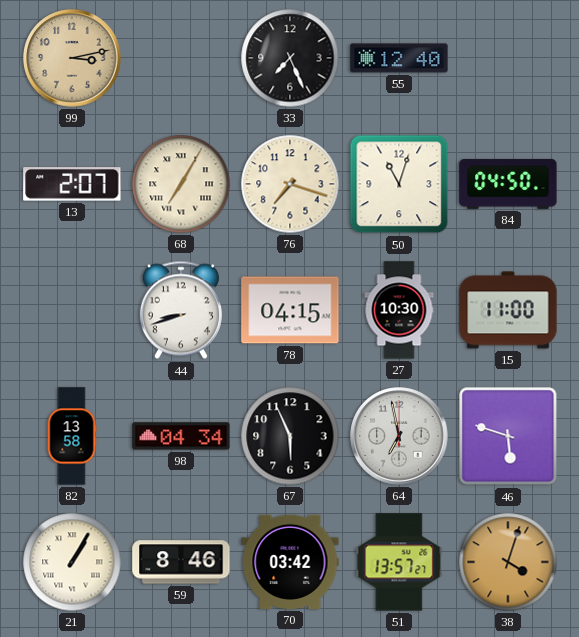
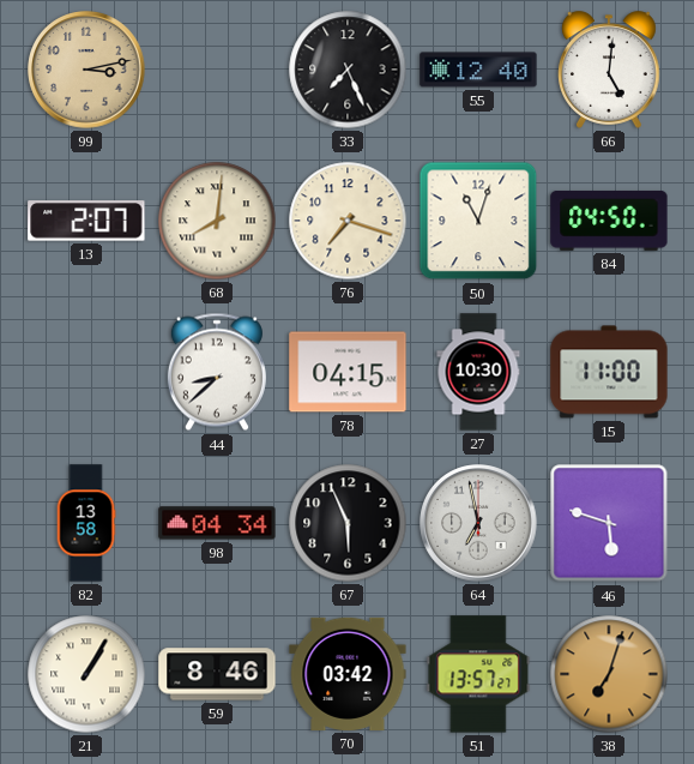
66: none -> 5:01 (609, 70)
68: 7:05 -> 8:01 (217, 221)
44: 8:42 -> 8:38 (217, 372)
38: 4:03 -> 7:03 (609, 674)
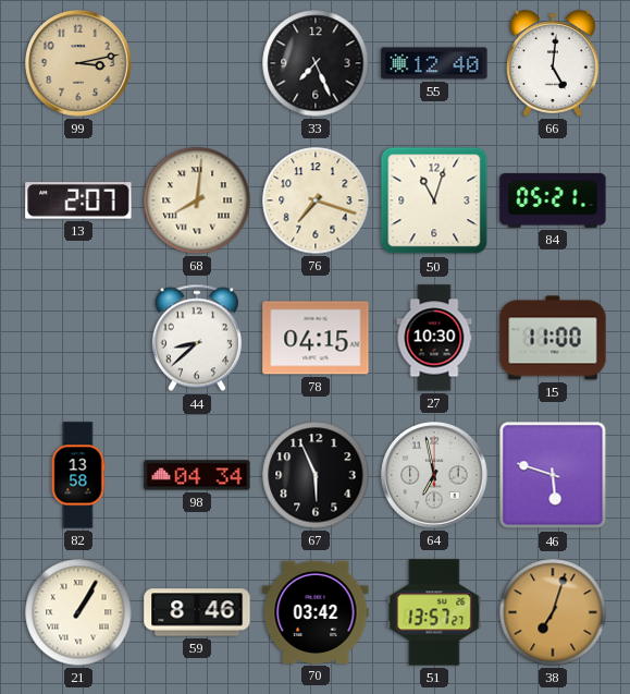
84: 04:50 -> 05:21 (553, 200)
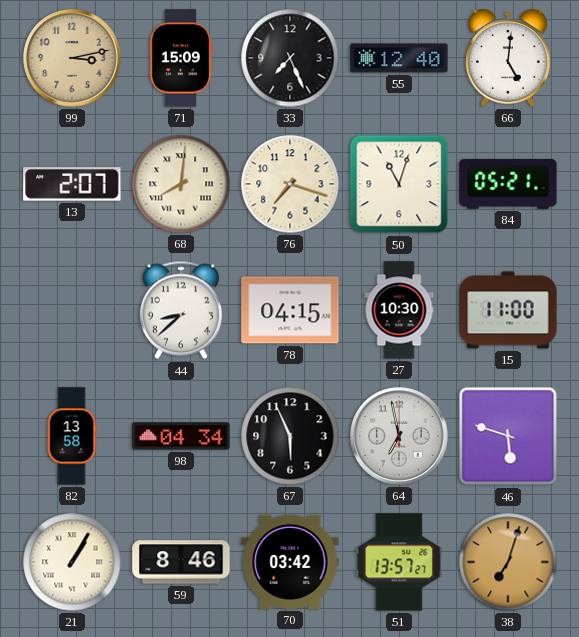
71: none -> 15:09 (181, 58)
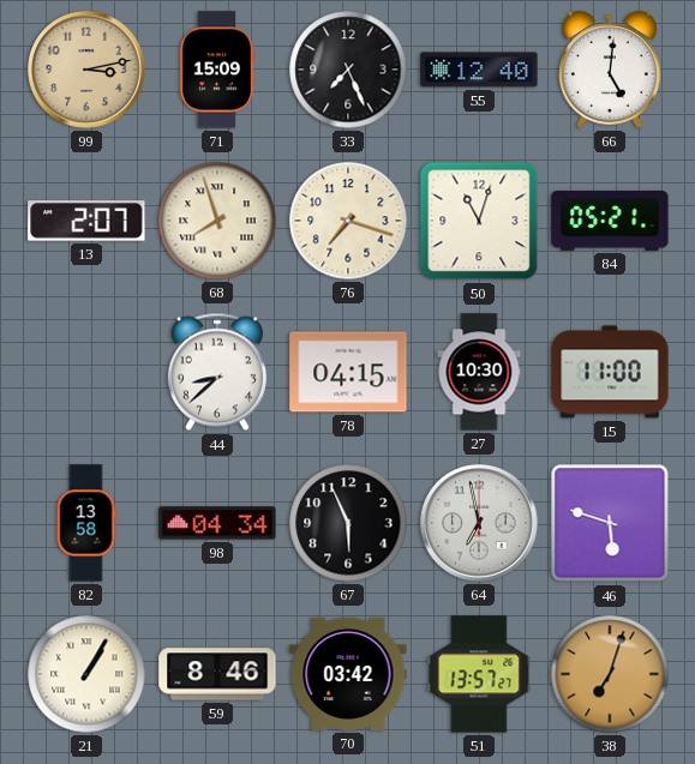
68: 8:01 -> 7:57 (217, 221)
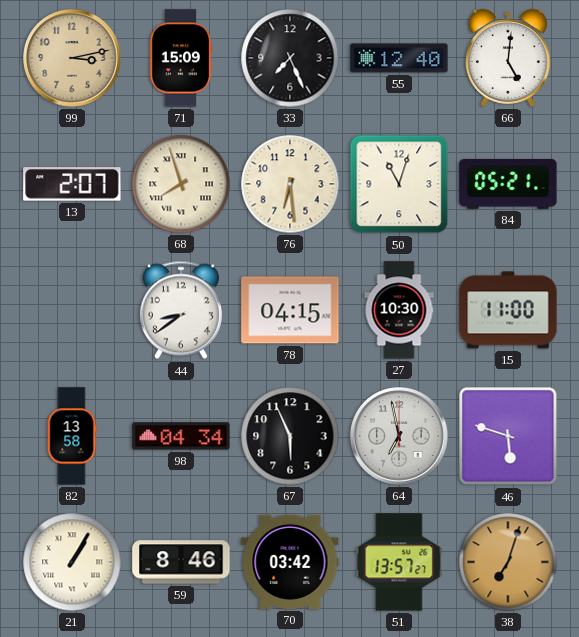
76: 7:18 -> 6:29 (290, 184)
44: 8:38 -> 8:39 (181, 310)
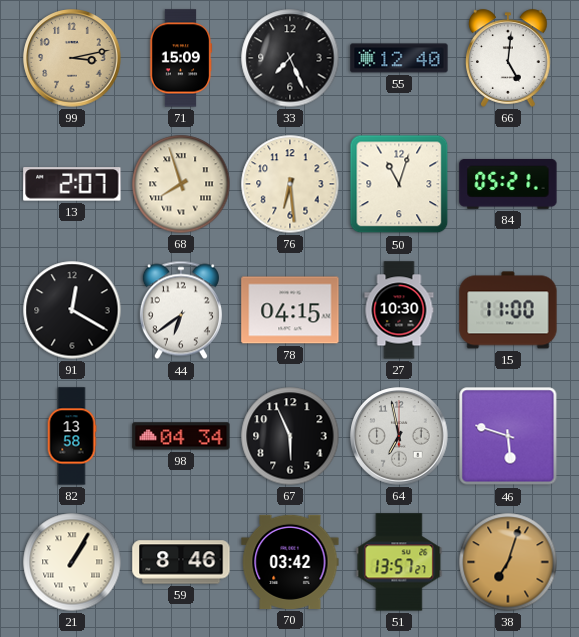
91: none -> 12:20 (72, 310)
44: 8:39 -> 6:39 (181, 310)
